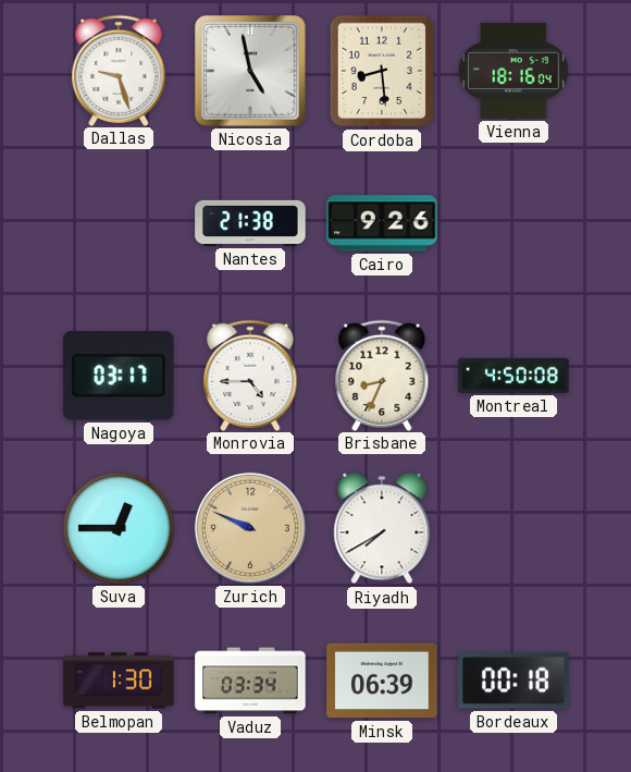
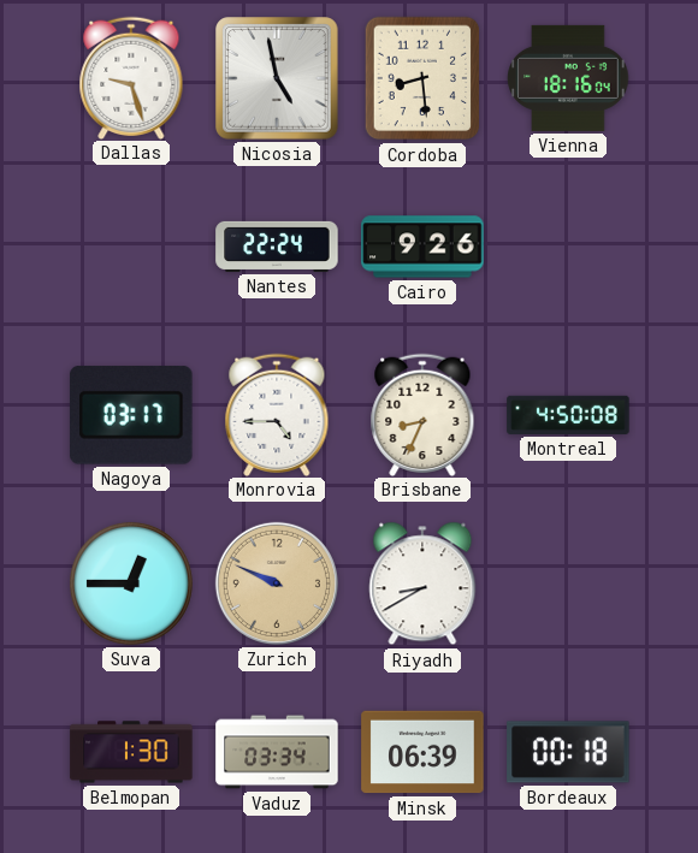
Nantes: 21:38 -> 22:24 (277, 247)
Riyadh: 7:40 -> 8:40 (422, 584)
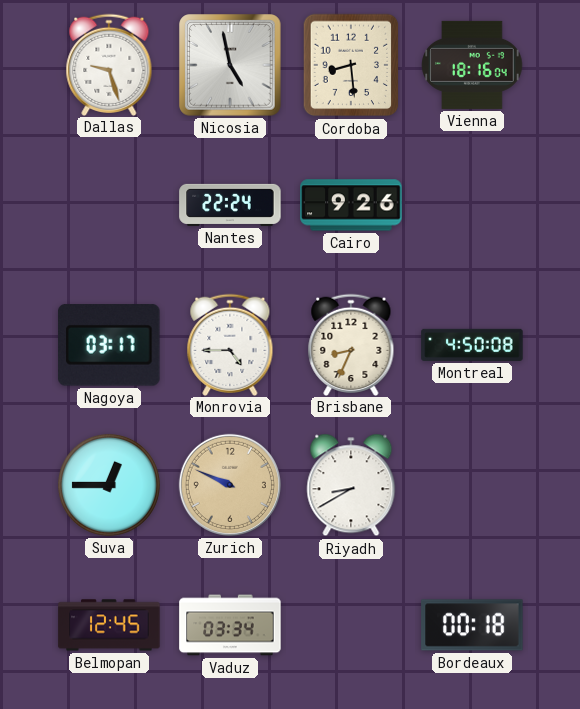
Belmopan: 1:30 -> 12:45 (109, 625)
Minsk: 06:39 -> none (422, 752)
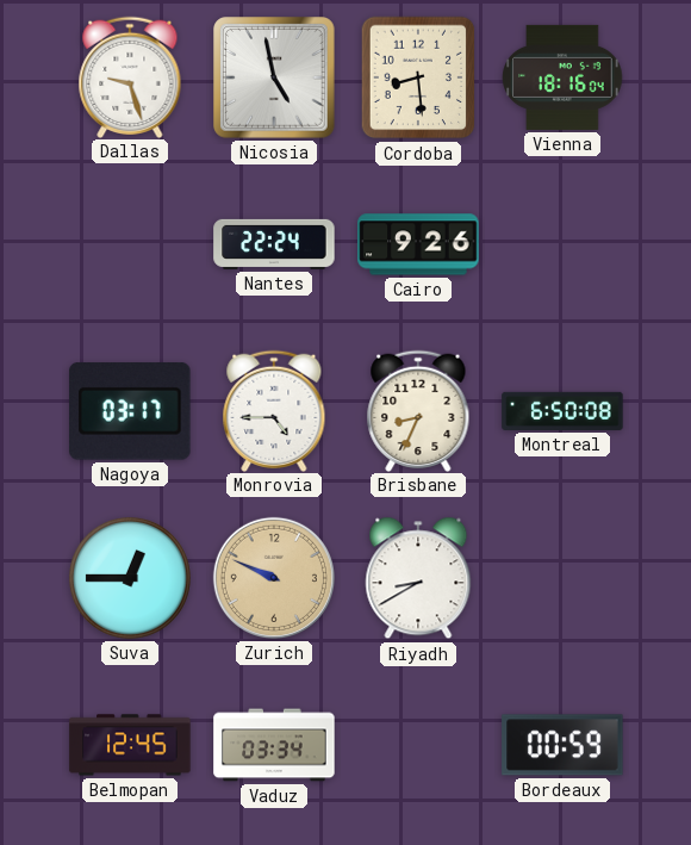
Montreal: 4:50 -> 6:50 (562, 411)
Bordeaux: 00:18 -> 00:59 (562, 745)
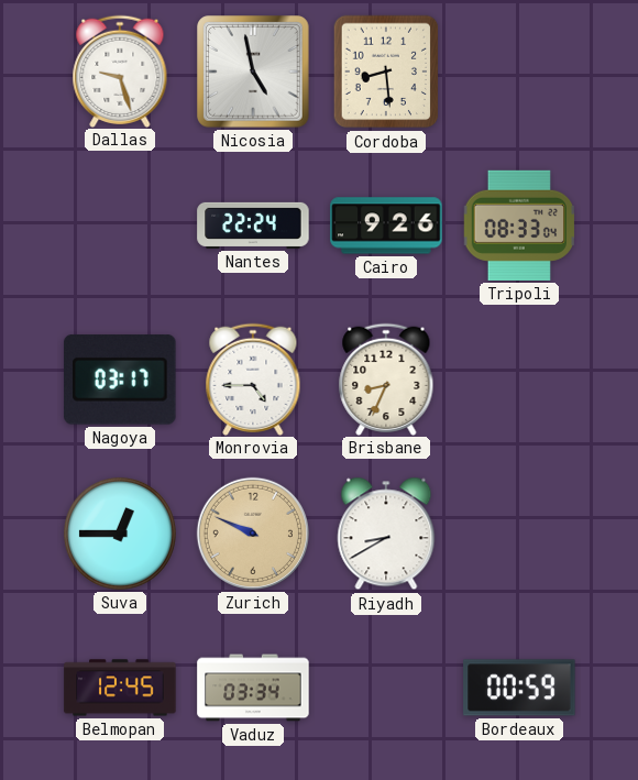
Vienna: 18:16 -> none (562, 77)
Tripoli: none -> 08:33 (518, 226)
Montreal: 6:50 -> none (562, 411)
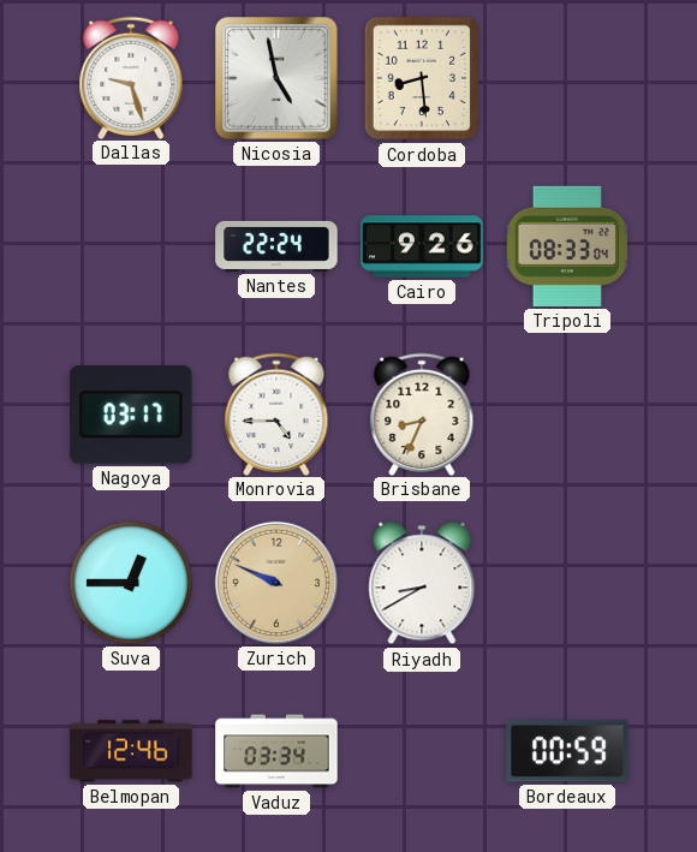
Belmopan: 12:45 -> 12:46 (131, 751)
